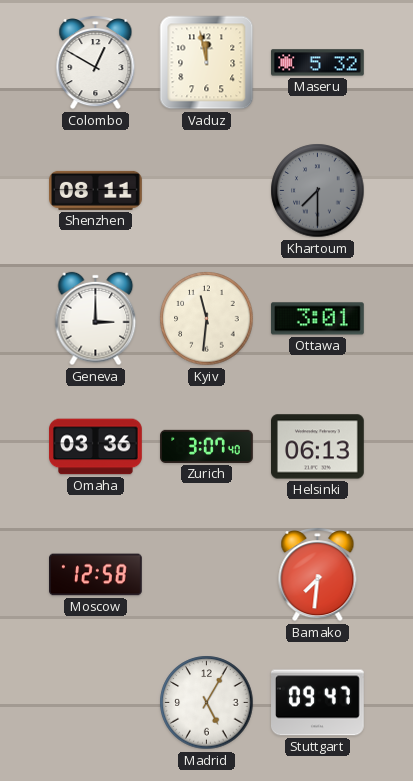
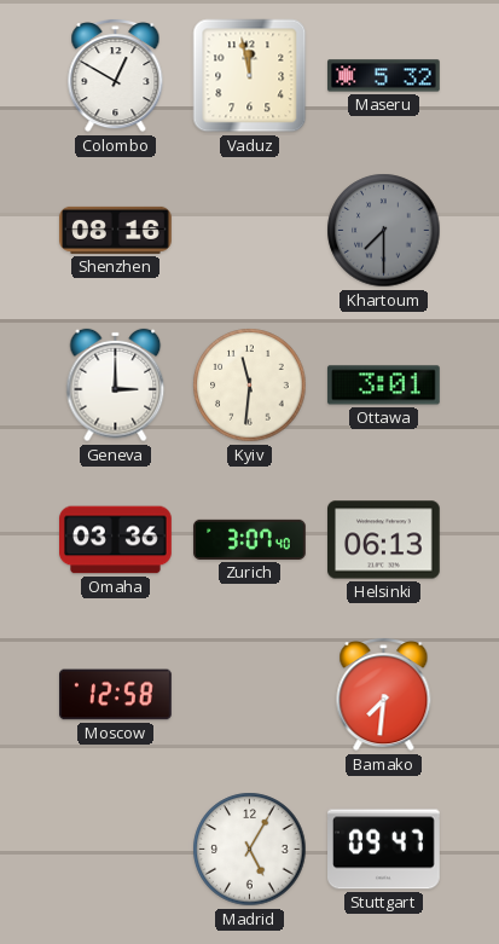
Shenzhen: 08:11 -> 08:16 (116, 230)
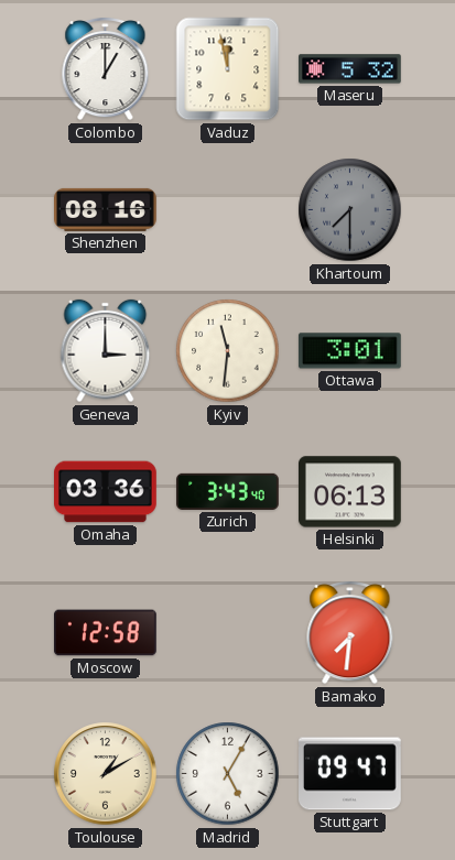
Colombo: 12:50 -> 1:00 (106, 69)
Zurich: 3:07 -> 3:43 (228, 491)
Toulouse: none -> 1:10 (106, 774)
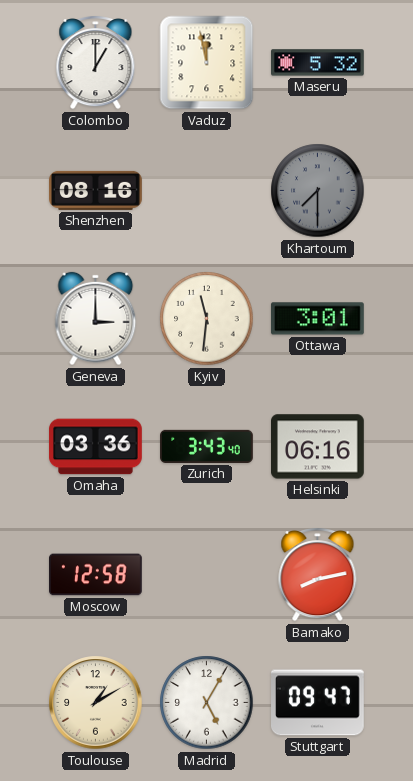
Helsinki: 06:13 -> 06:16 (318, 447)
Bamako: 7:31 -> 8:13 (318, 575)
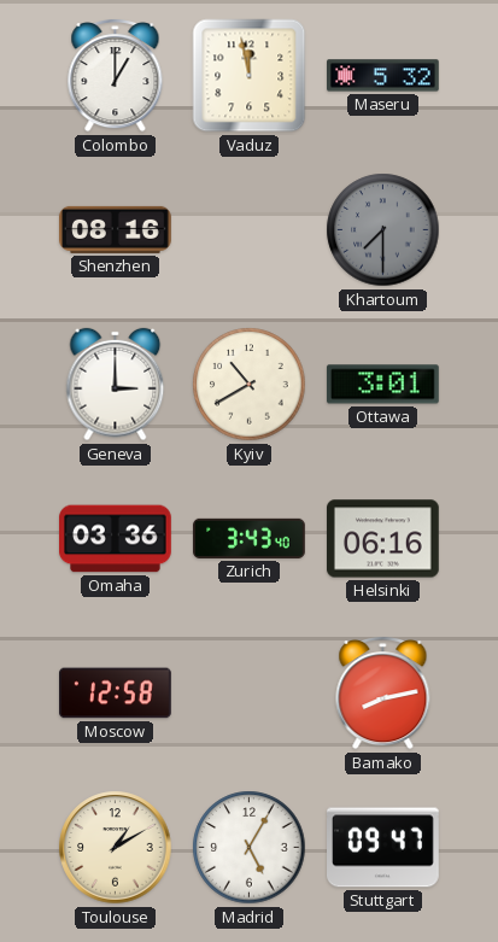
Kyiv: 11:31 -> 10:40 (250, 385)
